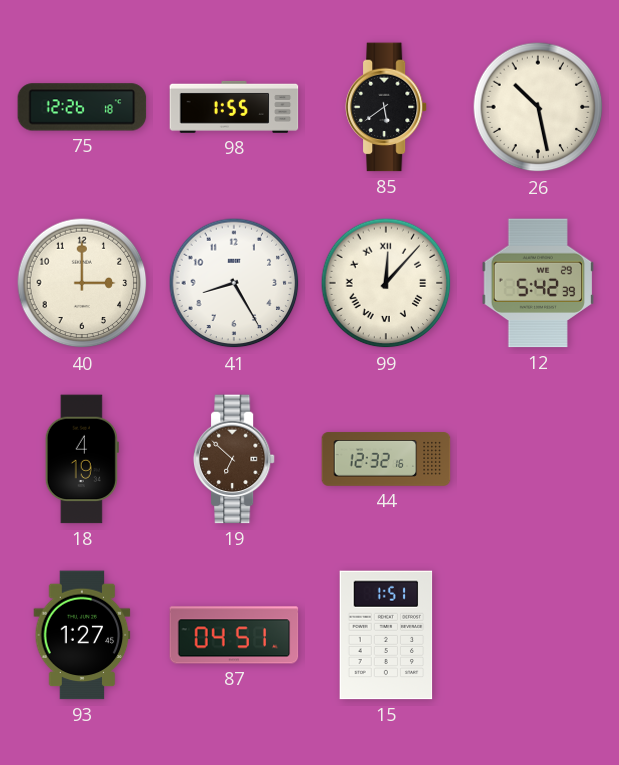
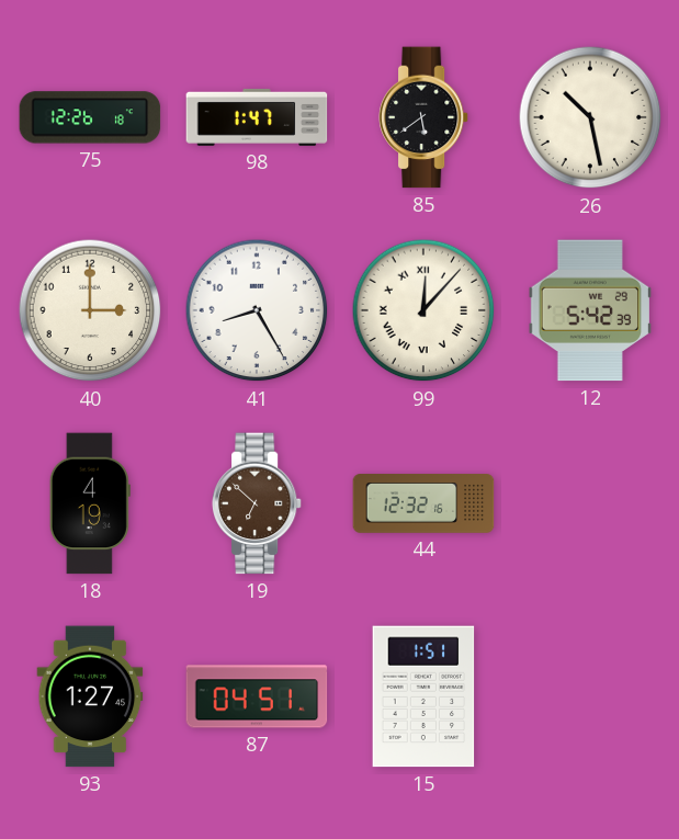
98: 1:55 -> 1:47 (257, 117)
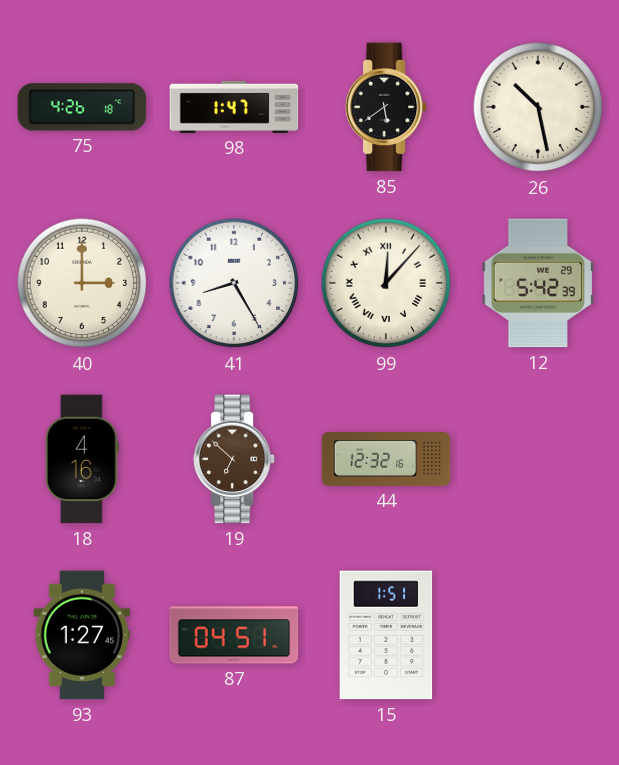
75: 12:26 -> 4:26 (82, 107)
18: 4:19 -> 4:16 (82, 459)
